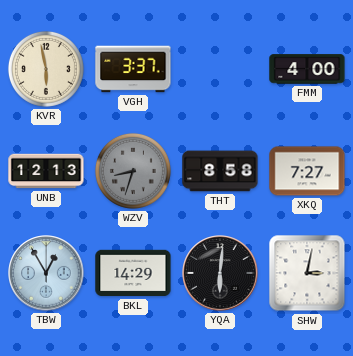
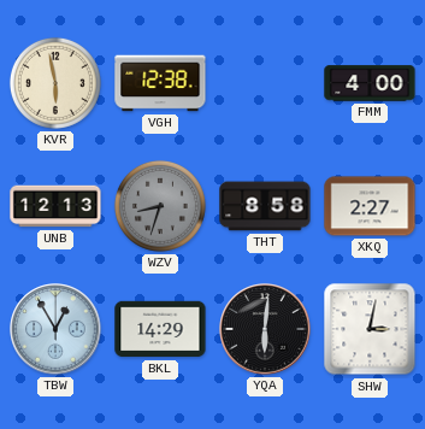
VGH: 3:37 -> 12:38 (160, 83)
XKQ: 7:27 -> 2:27 (370, 206)
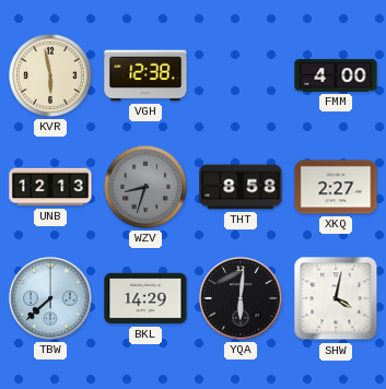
TBW: 12:55 -> 7:38 (50, 298)
SHW: 3:02 -> 4:02 (336, 298)
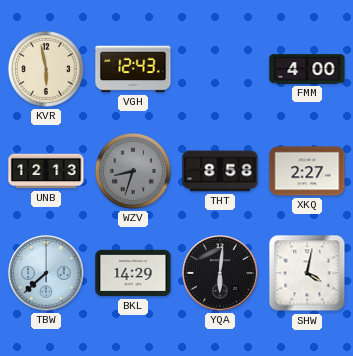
VGH: 12:38 -> 12:43 (133, 69)
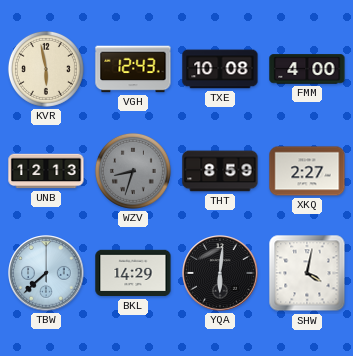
TXE: none -> 10:08 (220, 69)
THT: 8:58 -> 8:59 (220, 171)
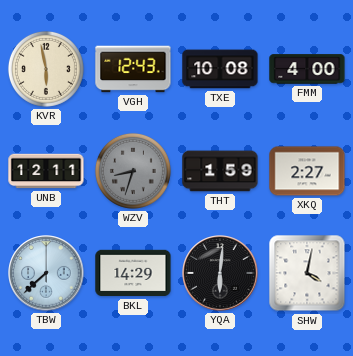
UNB: 12:13 -> 12:11 (46, 171)
THT: 8:59 -> 1:59 (220, 171)
